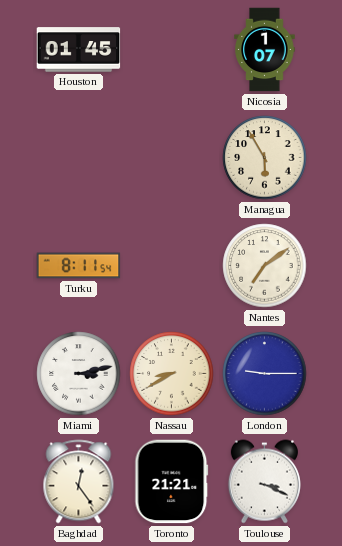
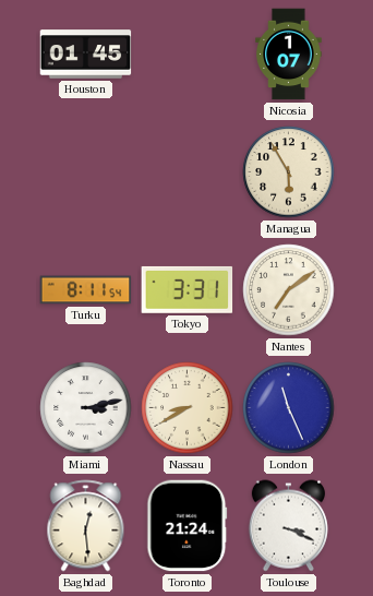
Tokyo: none -> 3:31 (188, 289)
London: 9:15 -> 11:26 (289, 408)
Baghdad: 12:24 -> 12:29 (86, 526)
Toronto: 21:21 -> 21:24 (188, 526)
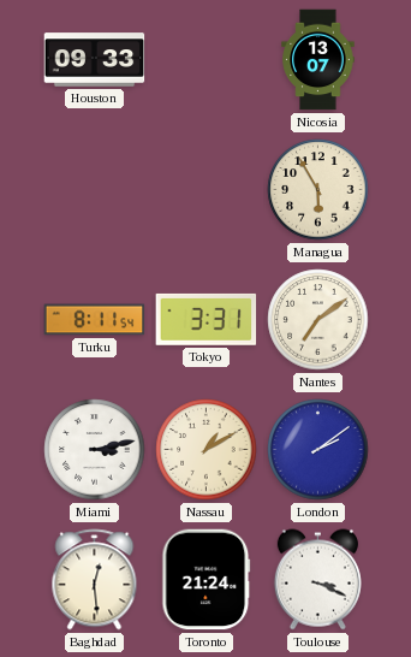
Houston: 01:45 -> 09:33 (95, 60)
Nicosia: 1:07 -> 13:07 (318, 60)
Nassau: 8:40 -> 1:10 (207, 450)
London: 11:26 -> 2:09 (318, 450)
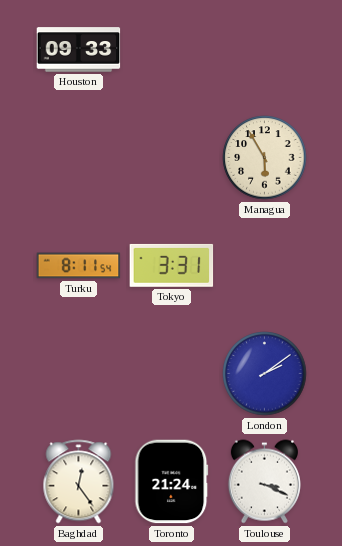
Nicosia: 13:07 -> none (318, 60)
Nantes: 7:09 -> none (318, 320)
Miami: 3:13 -> none (95, 450)
Nassau: 1:10 -> none (207, 450)
Baghdad: 12:29 -> 12:24 (79, 482)
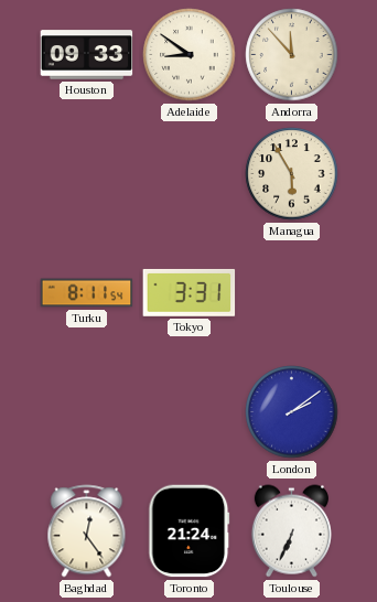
Adelaide: none -> 8:51 (190, 55)
Andorra: none -> 11:53 (292, 55)
Toulouse: 3:19 -> 6:34 (291, 531)
